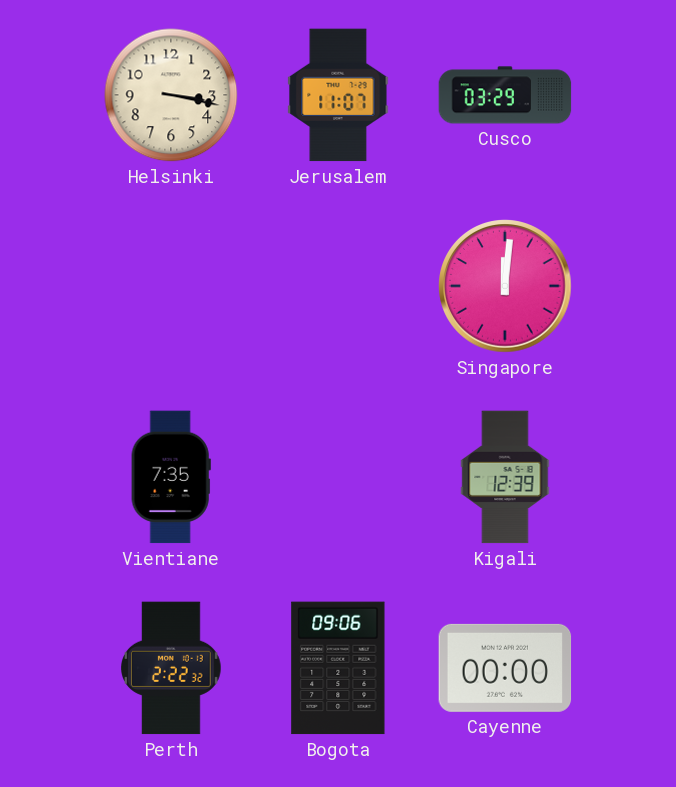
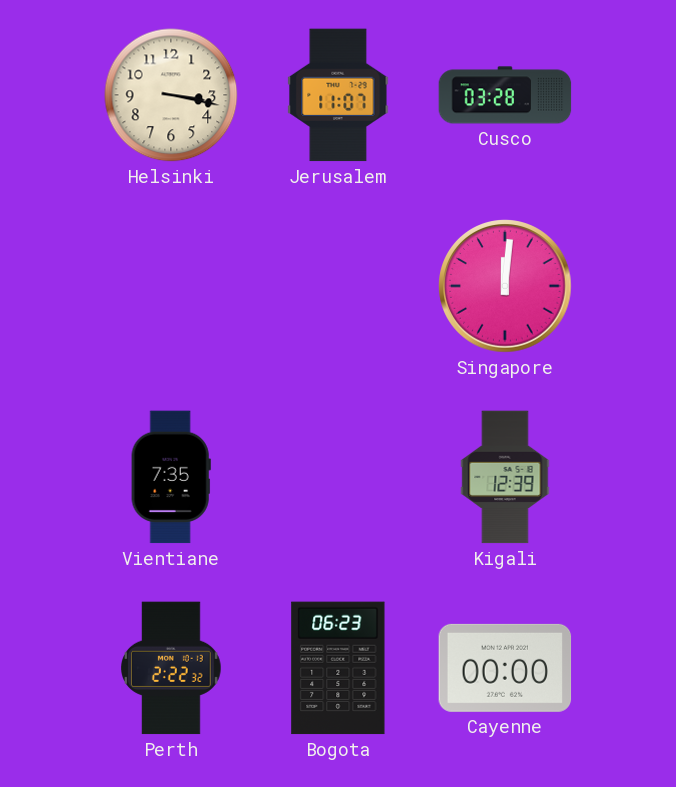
Cusco: 03:29 -> 03:28 (505, 95)
Bogota: 09:06 -> 06:23 (338, 668)
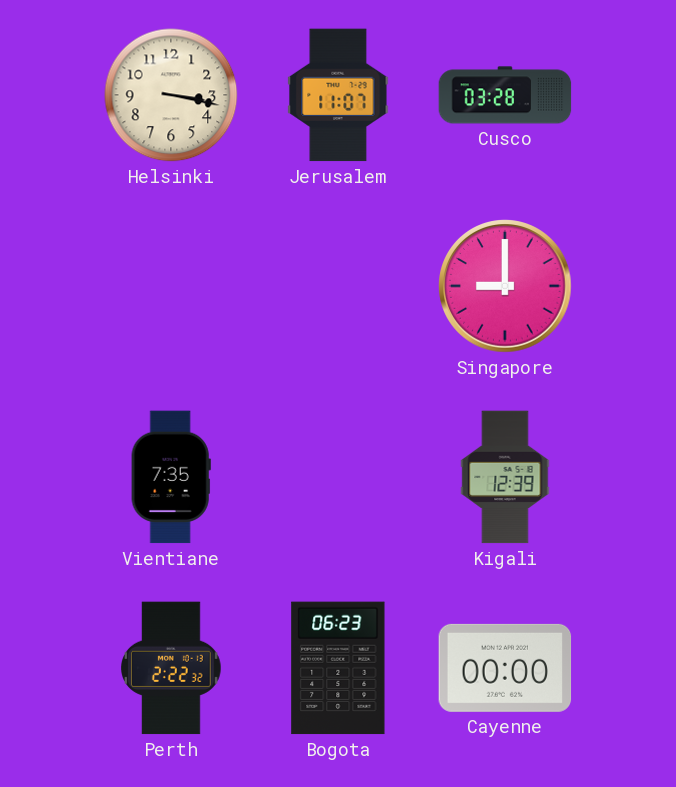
Singapore: 12:01 -> 9:00 (505, 286)
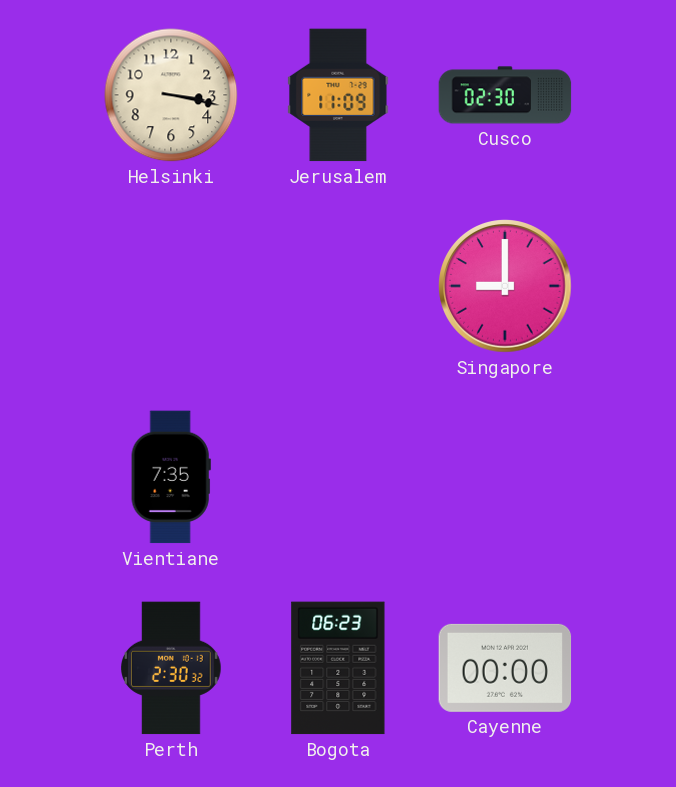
Jerusalem: 11:07 -> 11:09 (338, 95)
Cusco: 03:28 -> 02:30 (505, 95)
Kigali: 12:39 -> none (505, 477)
Perth: 2:22 -> 2:30 (172, 668)
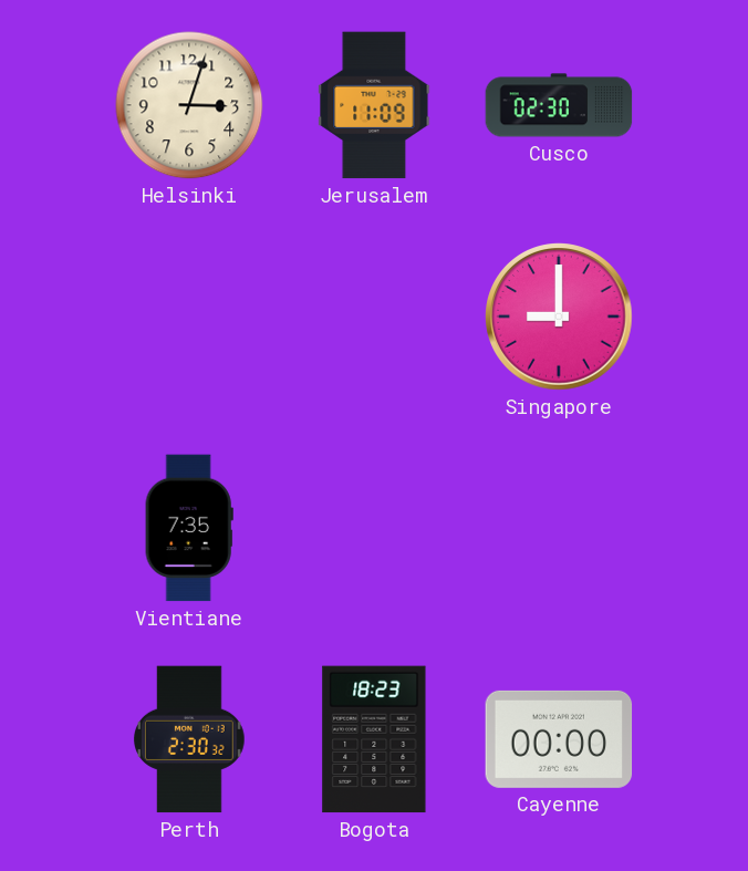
Helsinki: 3:17 -> 3:03 (189, 105)
Bogota: 06:23 -> 18:23 (374, 739)
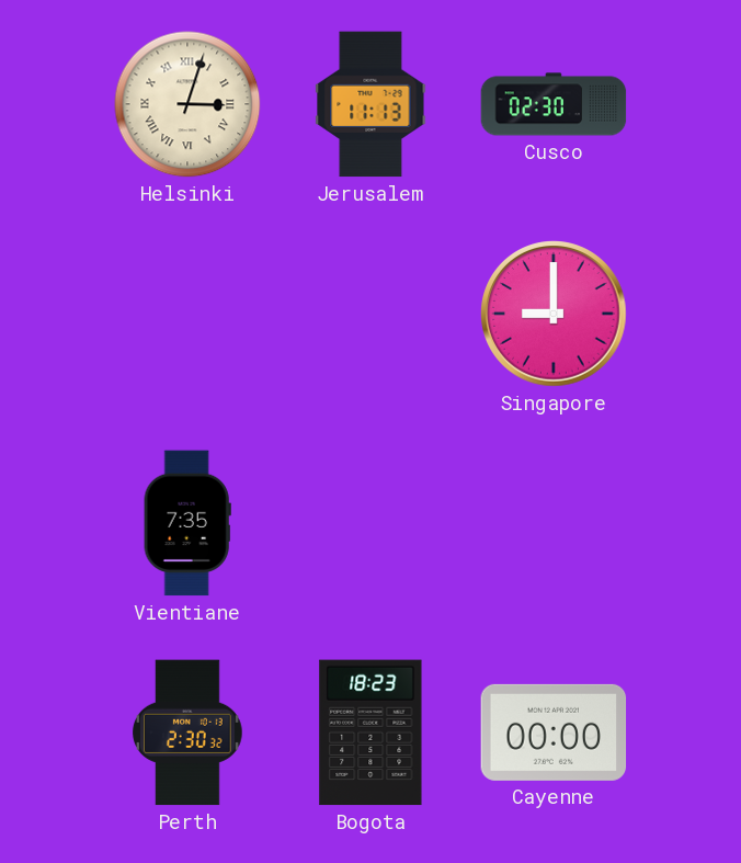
Helsinki numerals: Arabic -> Roman (187, 104)
Jerusalem: 11:09 -> 11:13 (371, 104)
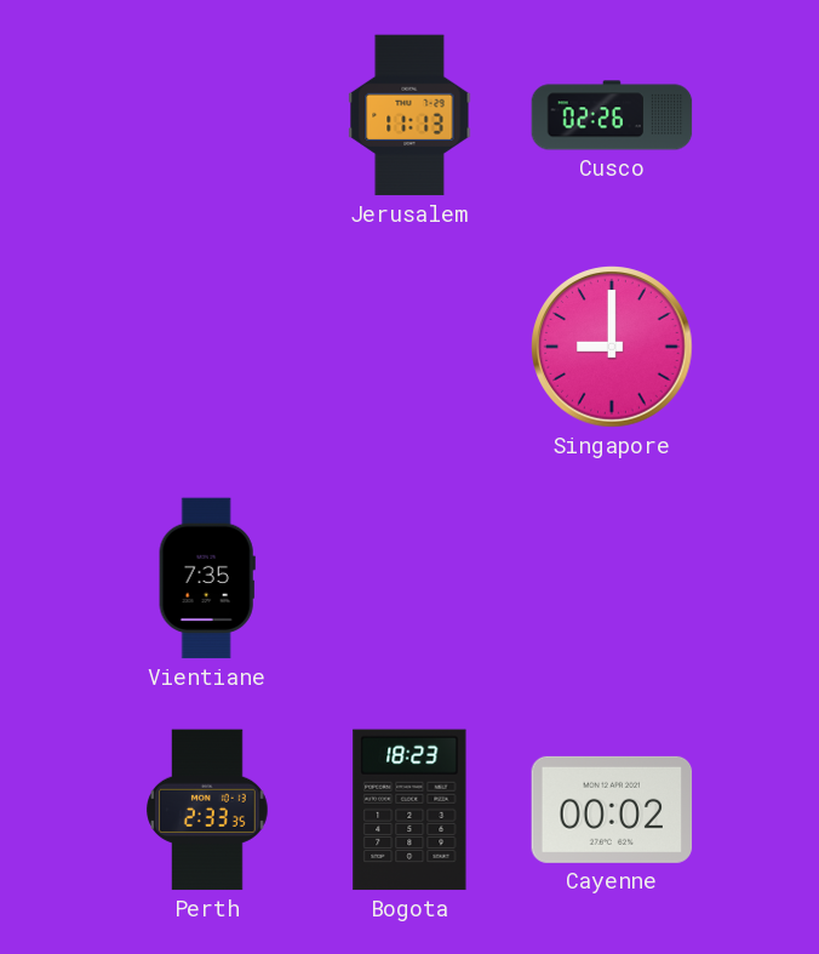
Helsinki: 3:03 -> none (187, 104)
Cusco: 02:30 -> 02:26 (612, 115)
Perth: 2:30 -> 2:33 (208, 810)
Cayenne: 00:00 -> 00:02 (612, 810)
